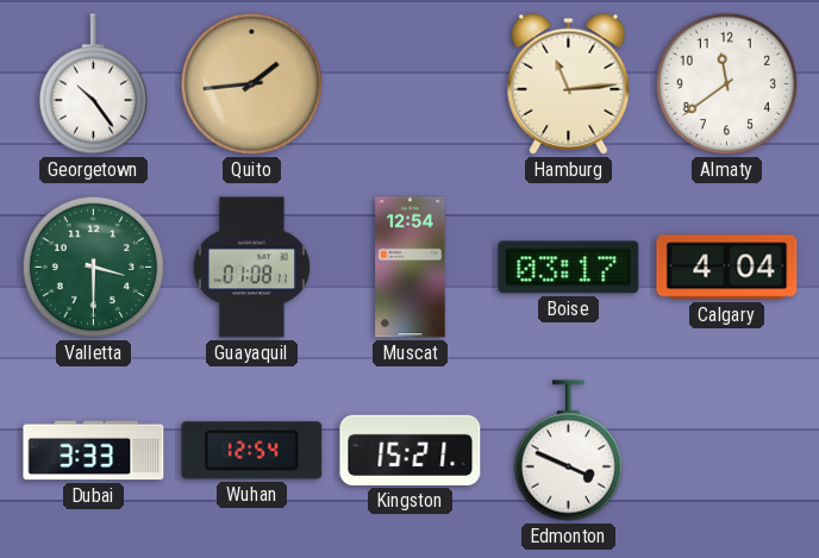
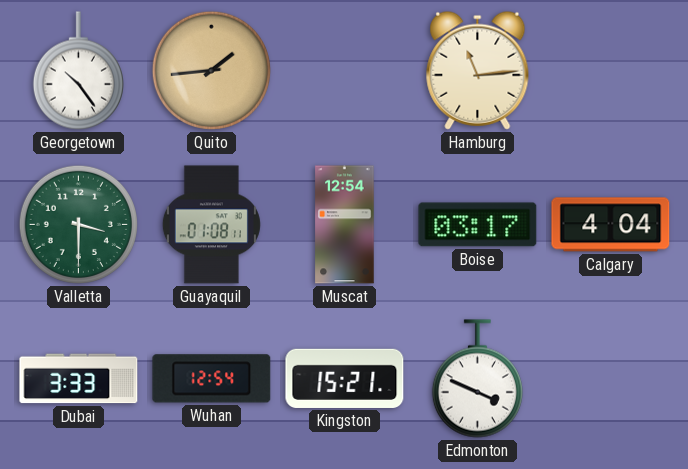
Almaty: 11:39 -> none (726, 83)
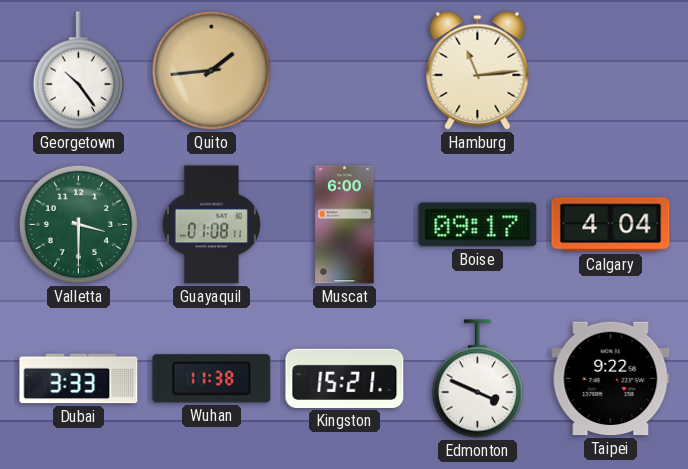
Muscat: 12:54 -> 6:00 (345, 225)
Boise: 03:17 -> 09:17 (478, 225)
Wuhan: 12:54 -> 11:38 (212, 379)
Taipei: none -> 9:22 (611, 379)
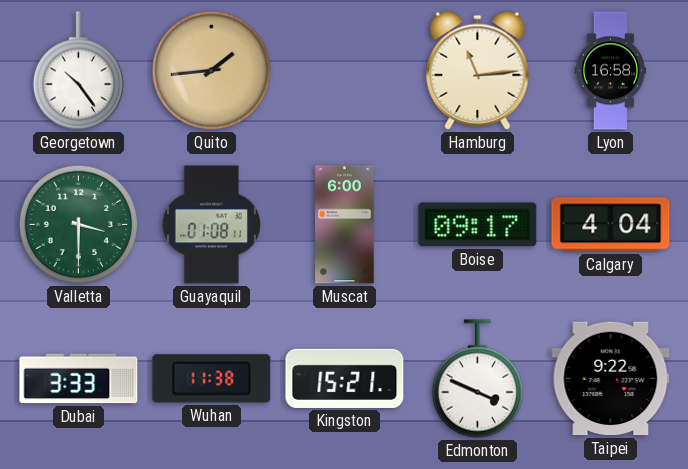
Lyon: none -> 16:58 (611, 71)
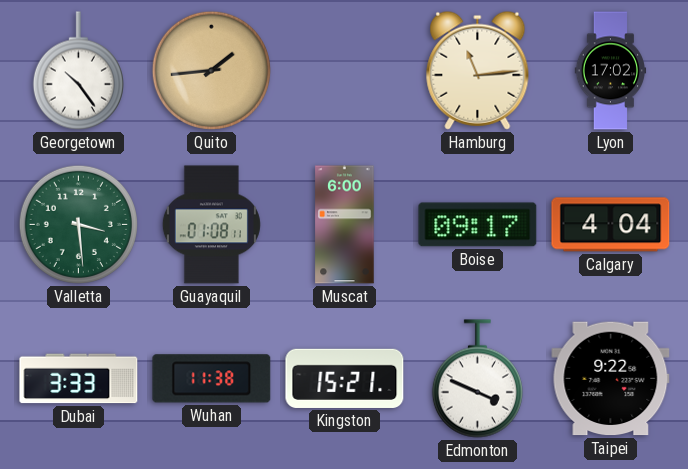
Lyon: 16:58 -> 17:02 (611, 71)
Valletta: 3:30 -> 3:29 (78, 224)
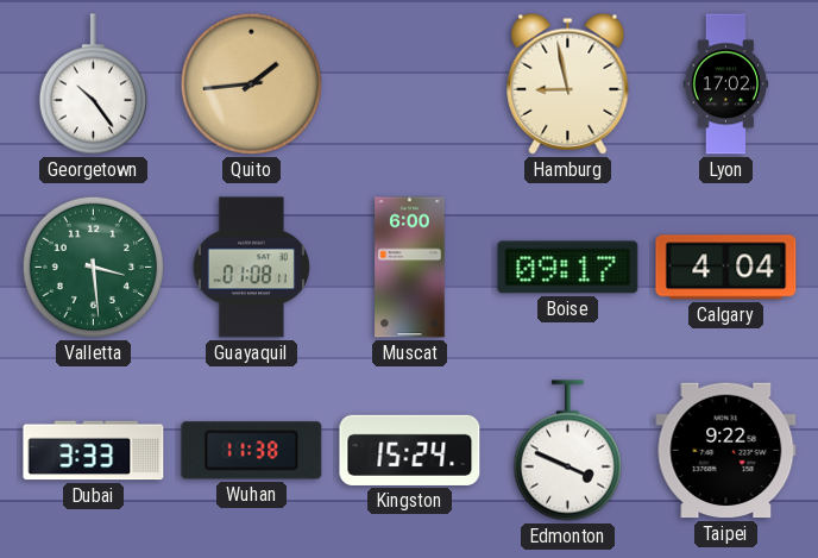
Hamburg: 11:14 -> 8:58 (568, 83)
Kingston: 15:21 -> 15:24 (410, 450)
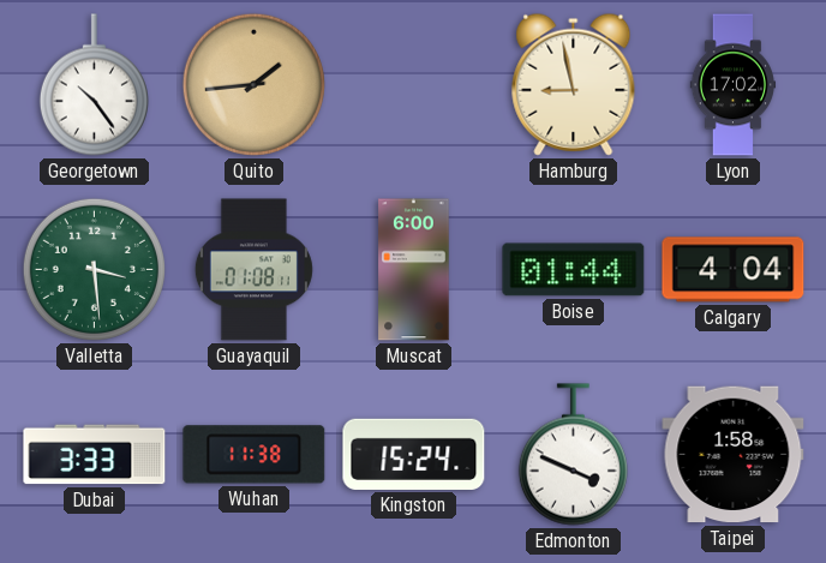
Boise: 09:17 -> 01:44 (574, 270)
Taipei: 9:22 -> 1:58 (734, 455)
